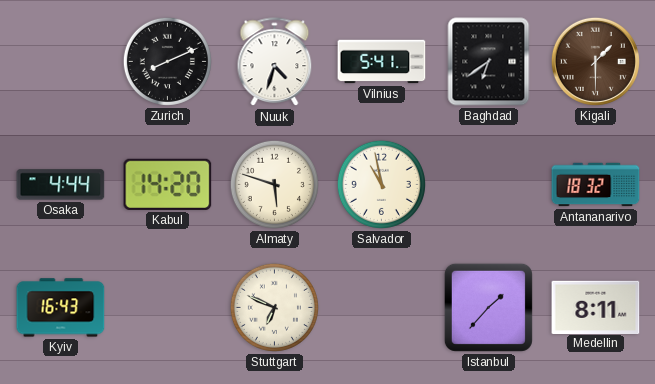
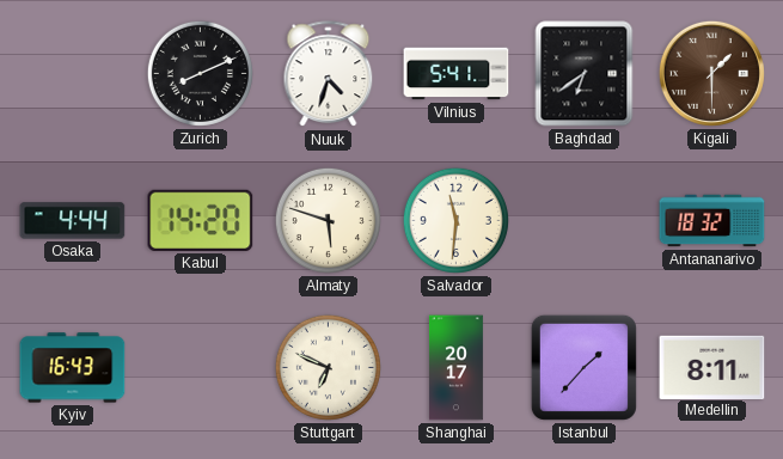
Salvador: 10:58 -> 11:31 (455, 220)
Shanghai: none -> 20:17 (455, 368)
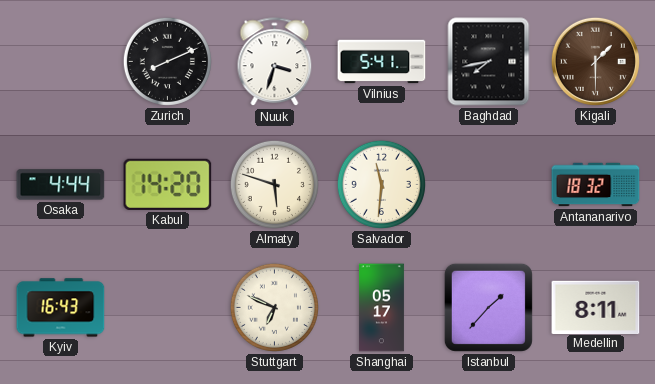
Nuuk: 4:33 -> 3:33 (275, 62)
Baghdad: 6:39 -> 7:43 (489, 62)
Shanghai: 20:17 -> 05:17 (381, 308)
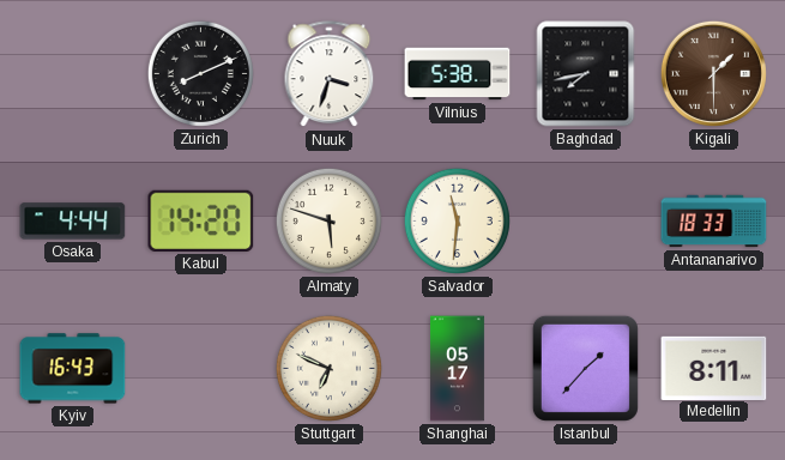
Vilnius: 5:41 -> 5:38 (458, 74)
Antananarivo: 18:32 -> 18:33 (714, 222)
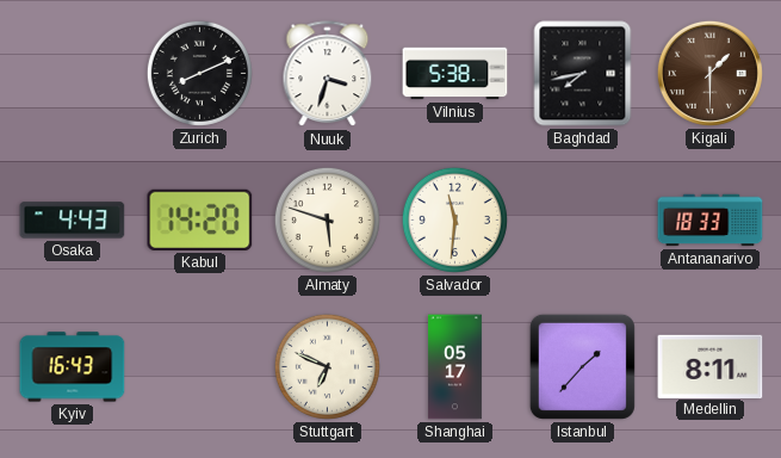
Osaka: 4:44 -> 4:43 (73, 221)
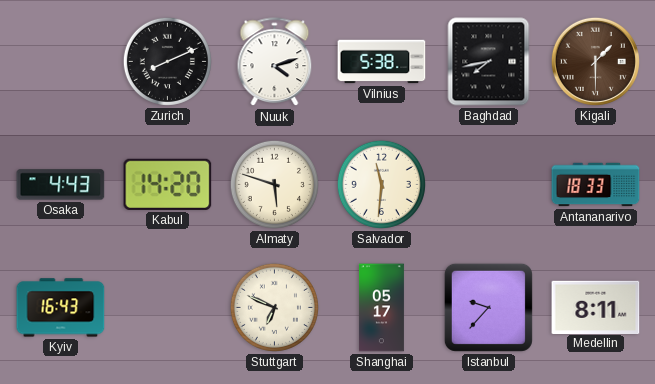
Nuuk: 3:33 -> 4:12 (275, 62)
Istanbul: 1:37 -> 9:37 (488, 307)
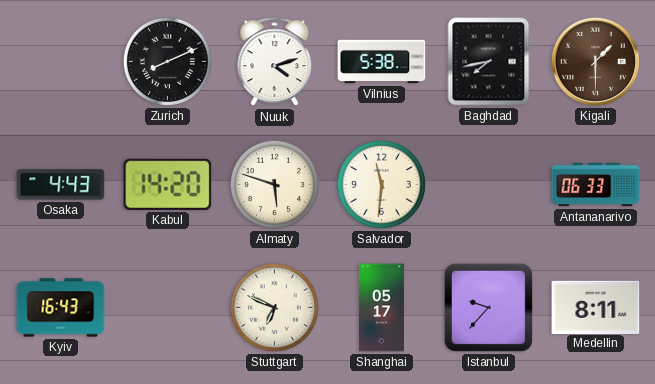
Antananarivo: 18:33 -> 06:33 (596, 185)
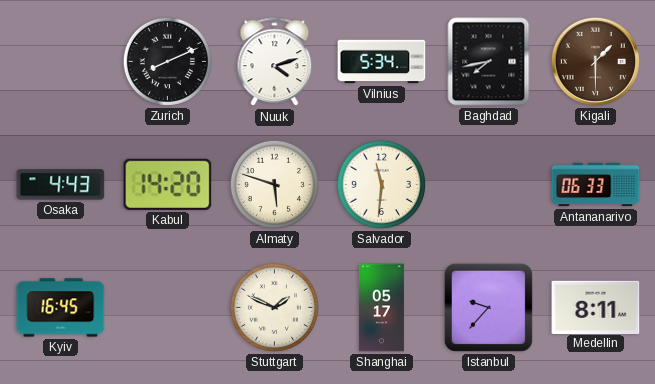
Vilnius: 5:38 -> 5:34 (382, 62)
Kyiv: 16:43 -> 16:45 (61, 308)
Stuttgart: 6:49 -> 1:49 (274, 307)
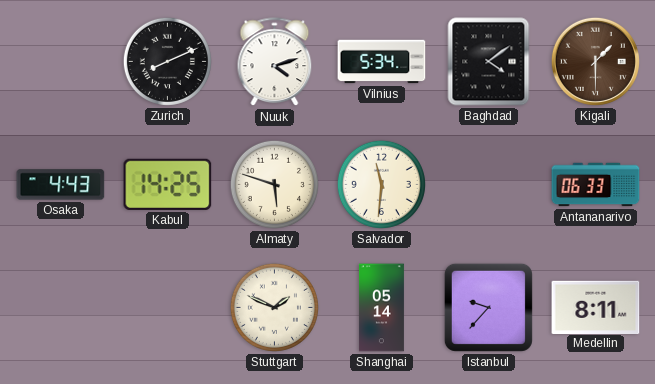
Baghdad: 7:43 -> 4:09 (489, 62)
Kabul: 14:20 -> 14:25 (168, 184)
Kyiv: 16:45 -> none (61, 308)
Shanghai: 05:17 -> 05:14 (381, 308)
